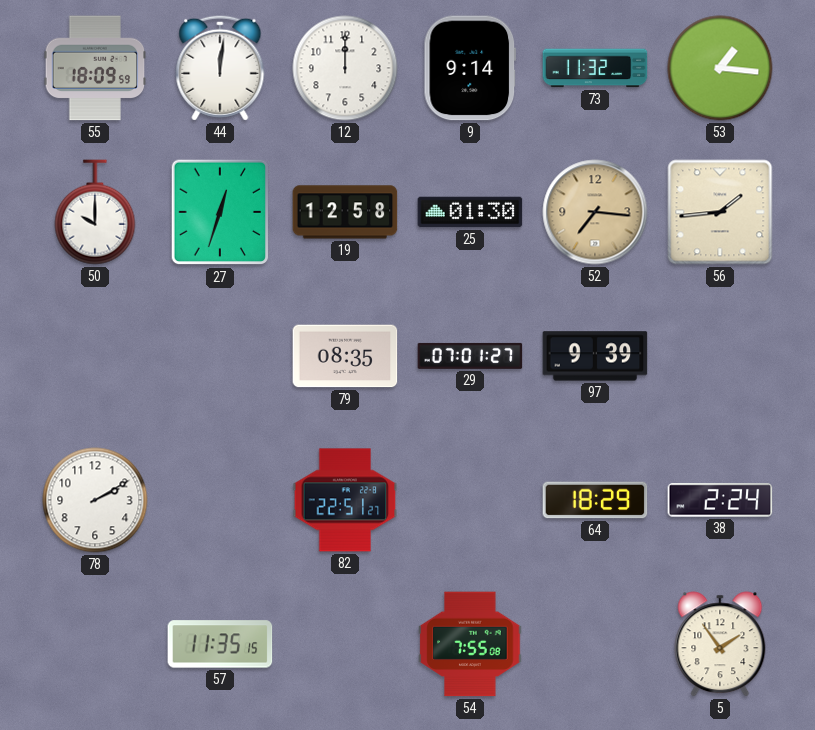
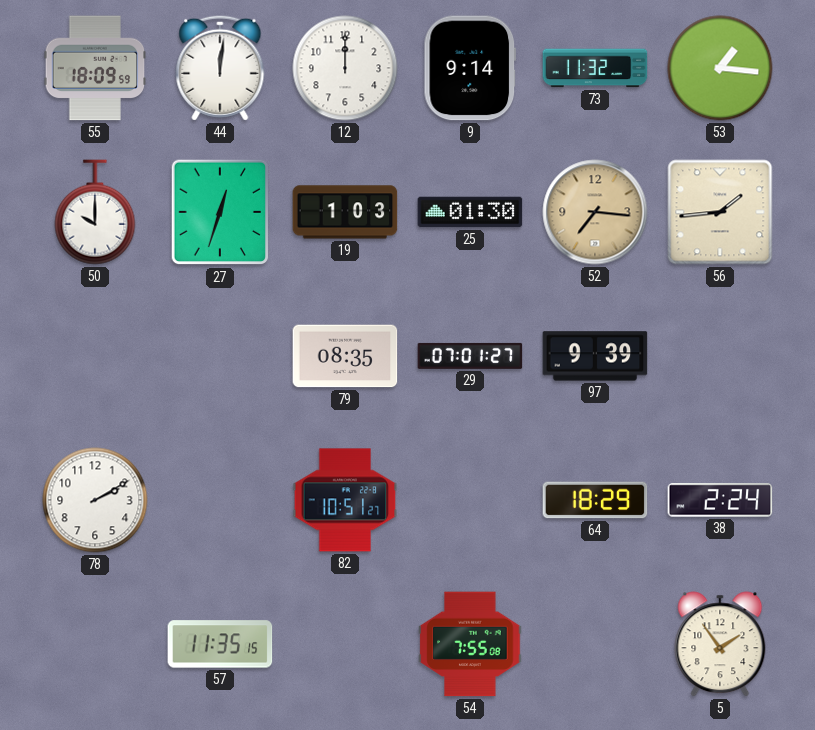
19: 12:58 -> 1:03 (345, 212)
82: 22:51 -> 10:51 (345, 500)
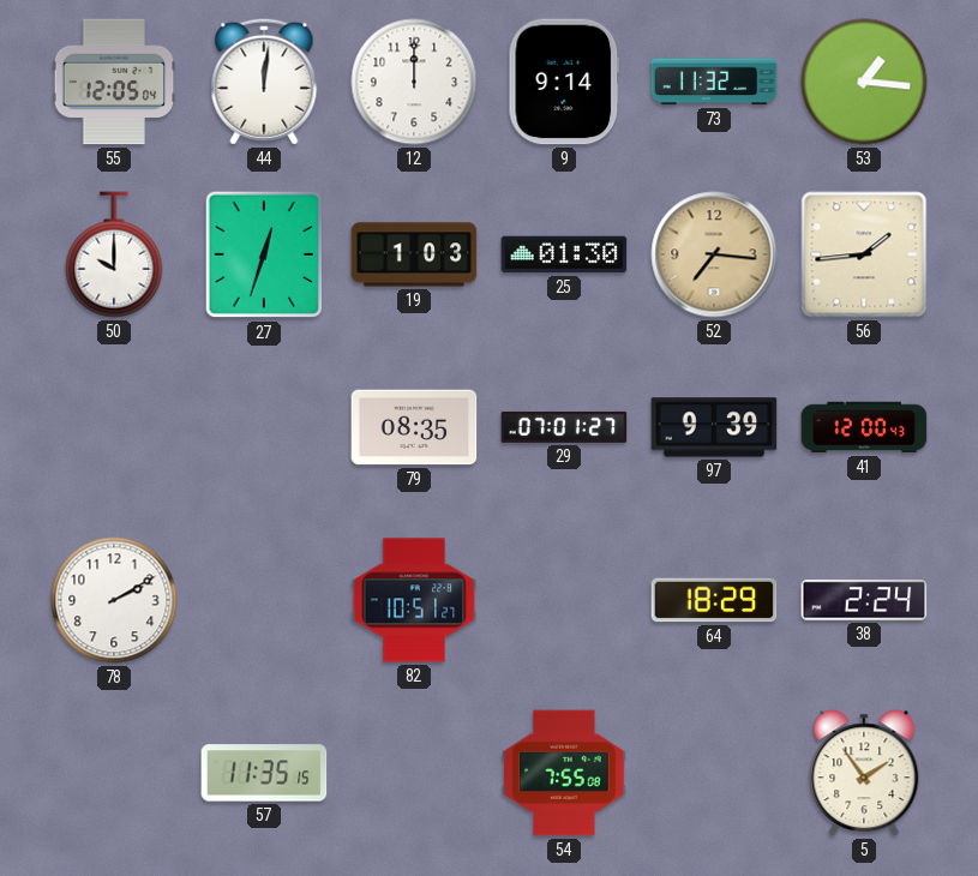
55: 18:09 -> 12:05 (114, 82)
41: none -> 12:00 (864, 427)
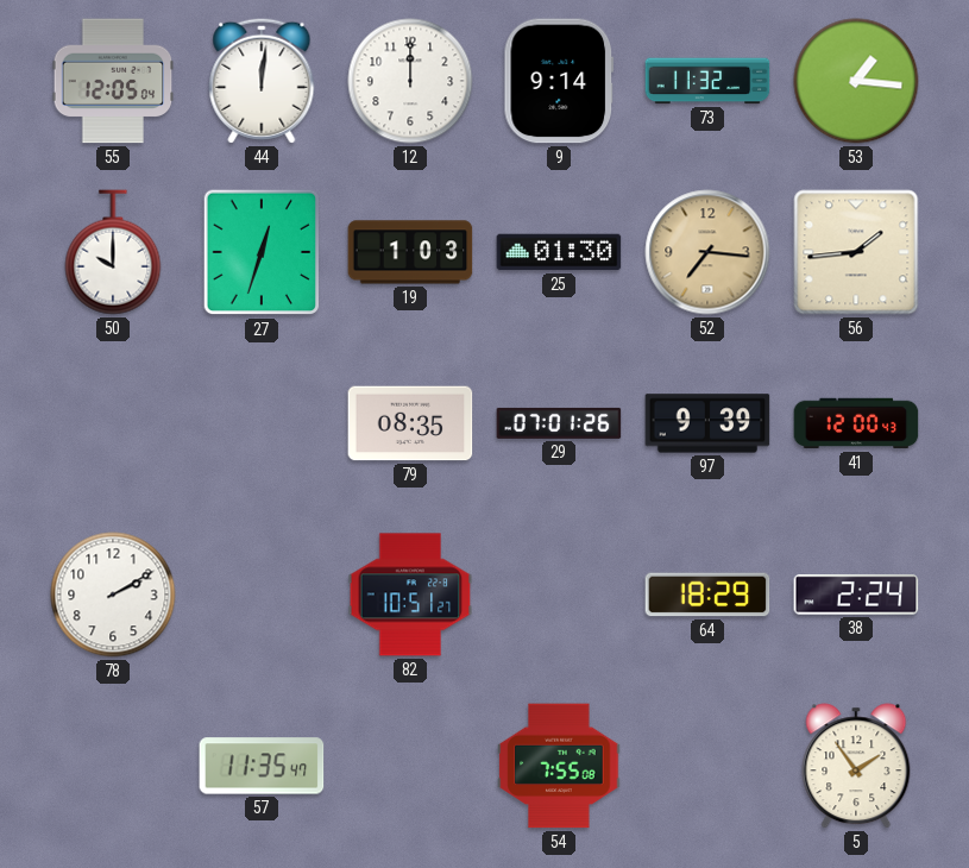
29: 07:01:27 -> 07:01:26 (559, 423)
57: 11:35:15 -> 11:35:47 (262, 766)
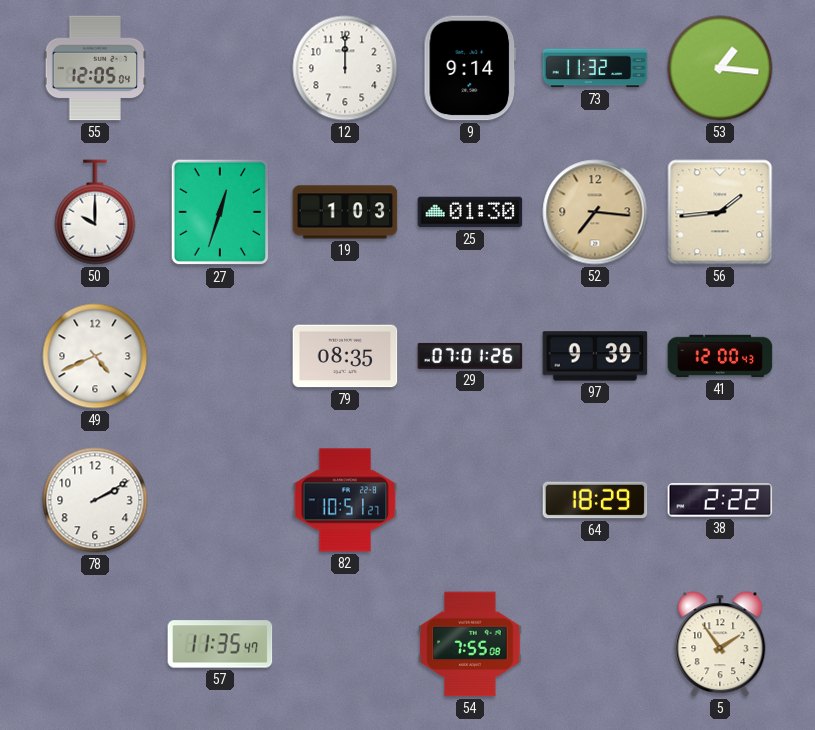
44: 12:01 -> none (262, 81)
49: none -> 4:41 (95, 356)
38: 2:24 -> 2:22 (720, 500)
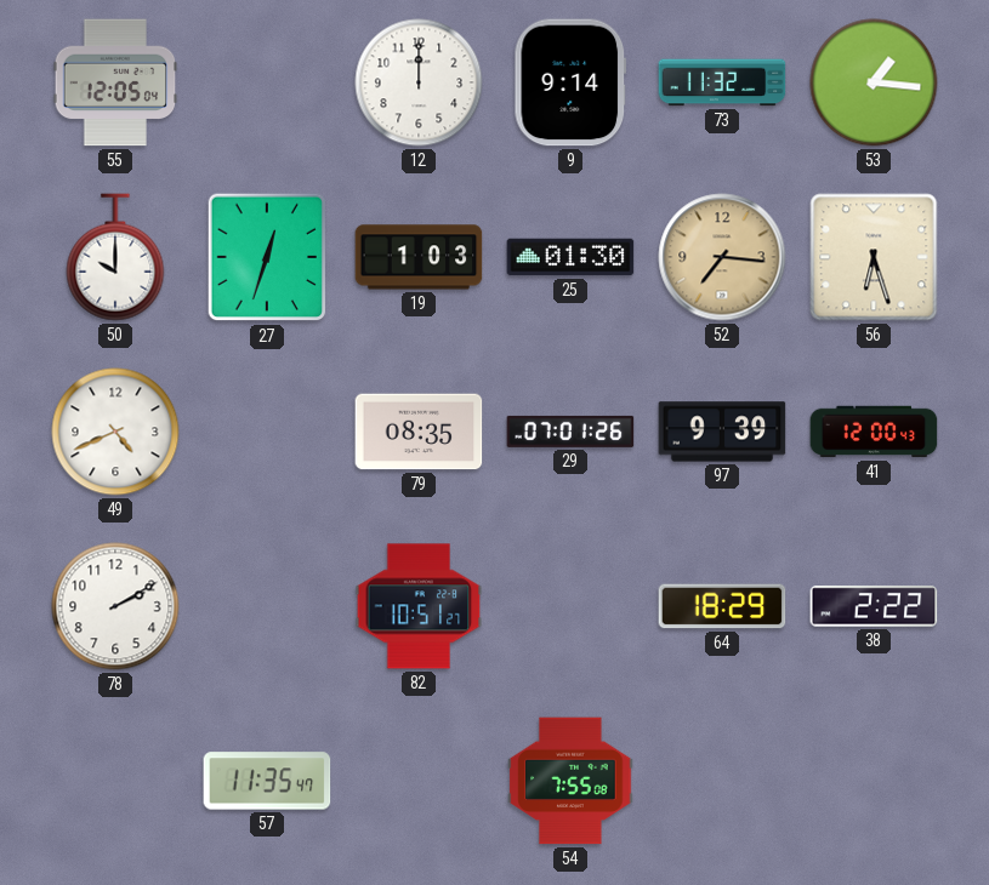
56: 1:44 -> 6:27 (874, 257)
5: 1:54 -> none (720, 644)
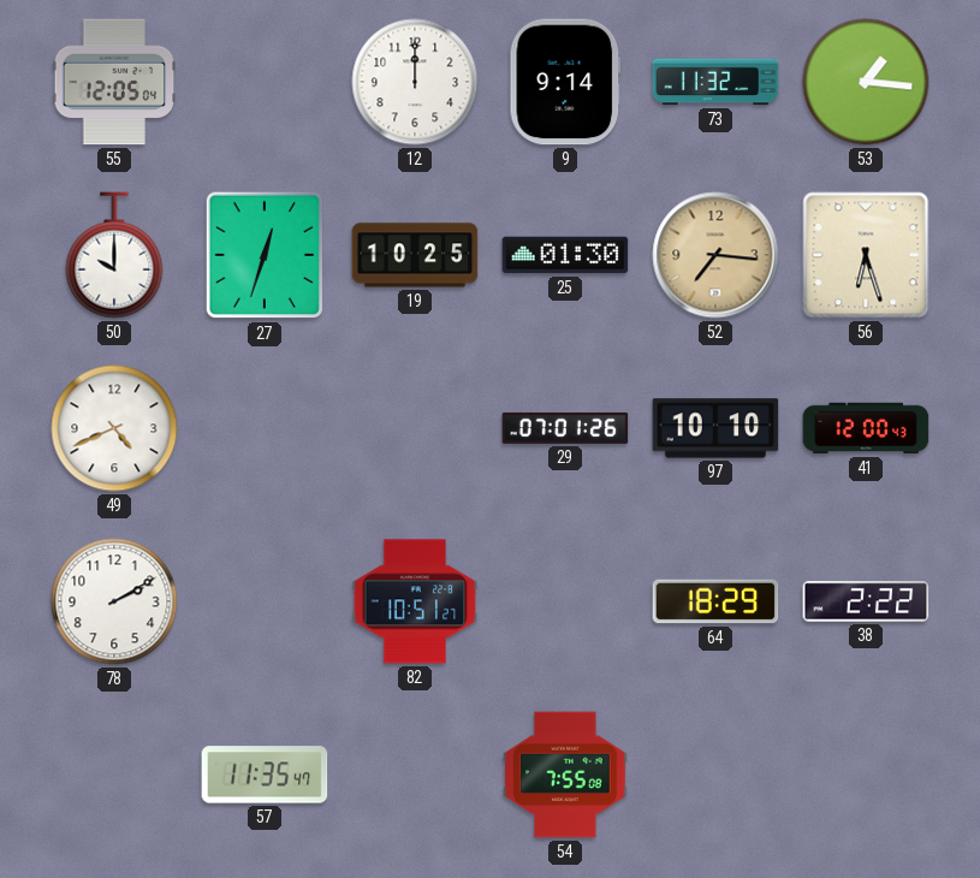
19: 1:03 -> 10:25 (415, 255)
79: 08:35 -> none (419, 432)
97: 9:39 -> 10:10 (715, 428)
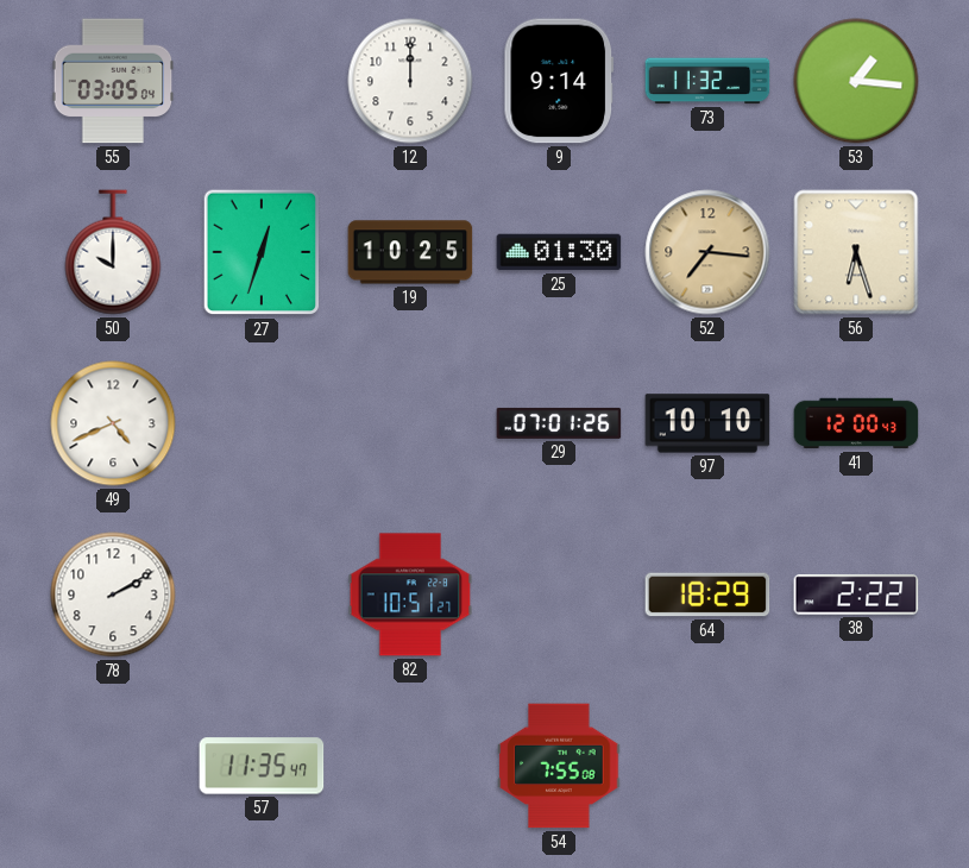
55: 12:05 -> 03:05 (113, 81)
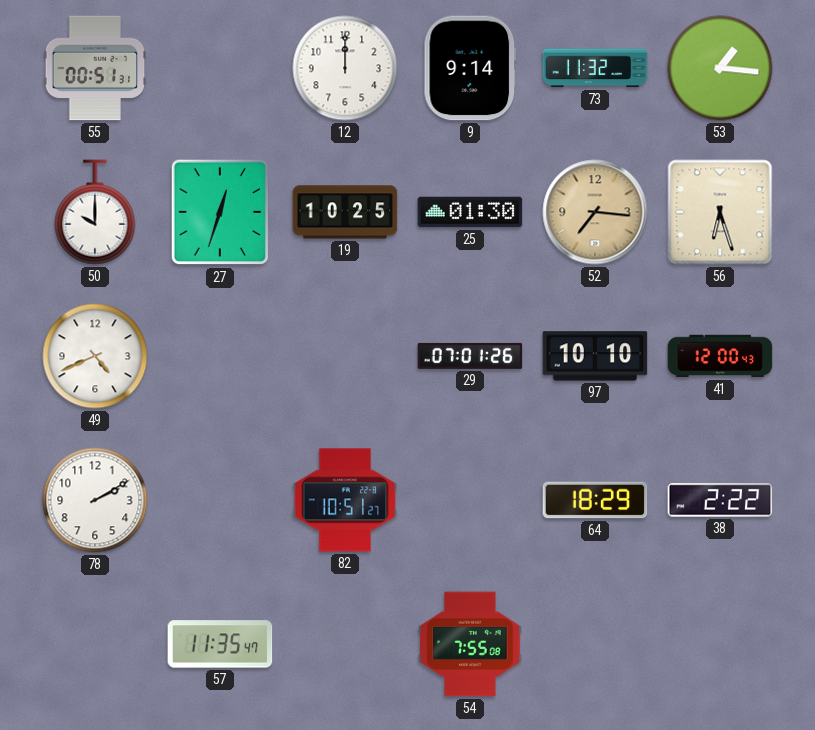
55: 03:05 -> 00:51 (95, 68)
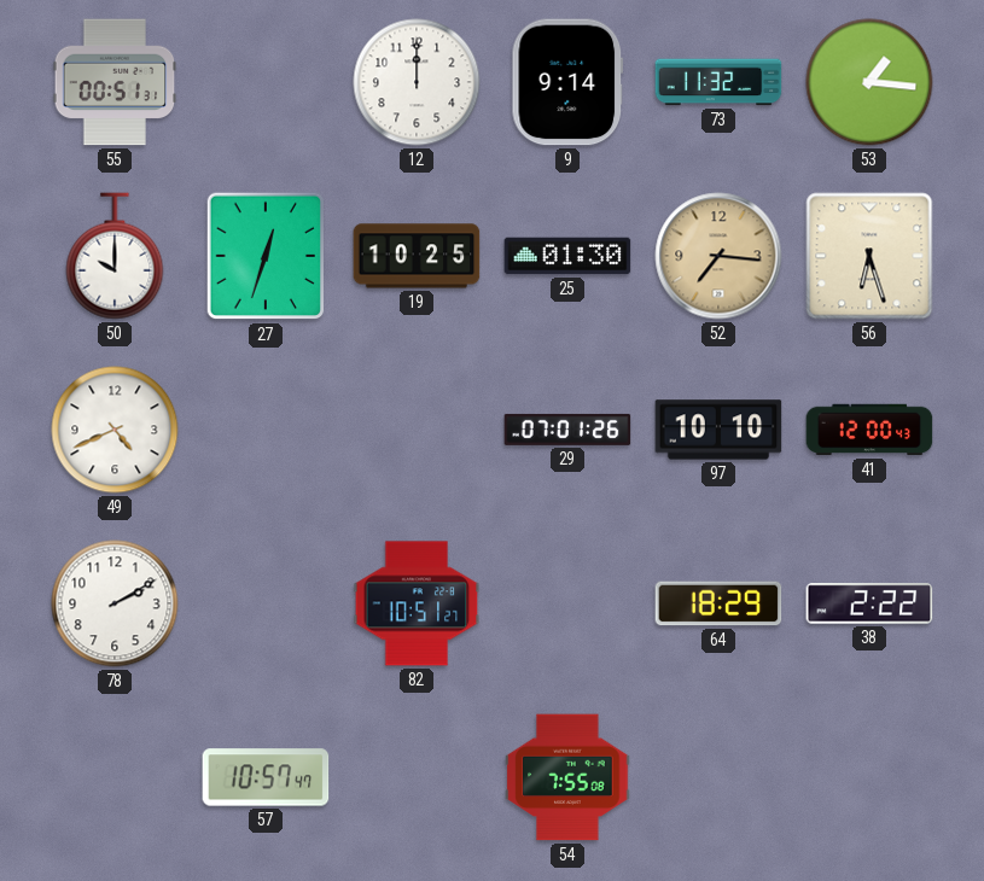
57: 11:35 -> 10:57 (266, 777)
